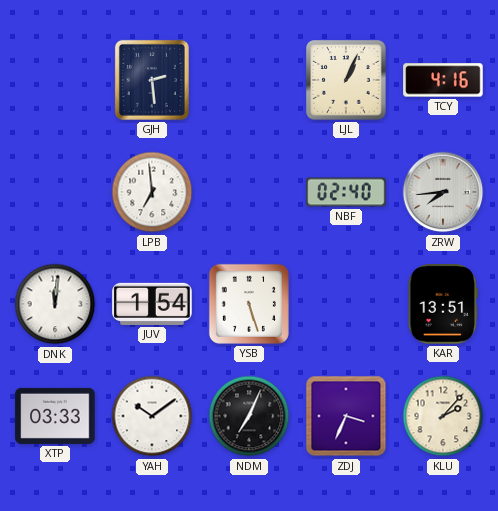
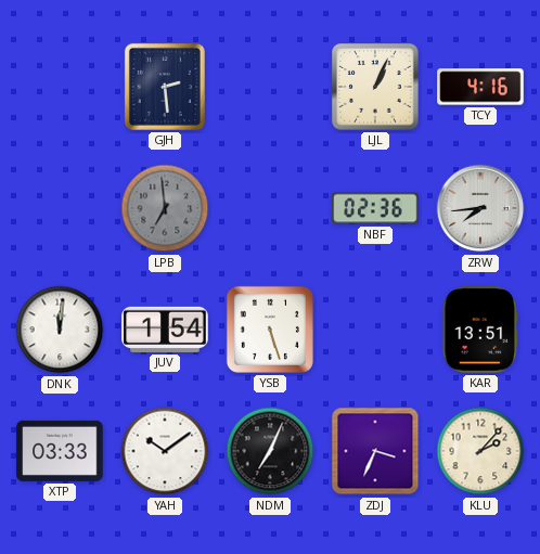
LPB dial: white -> grey (165, 208)
NBF: 02:40 -> 02:36 (375, 208)
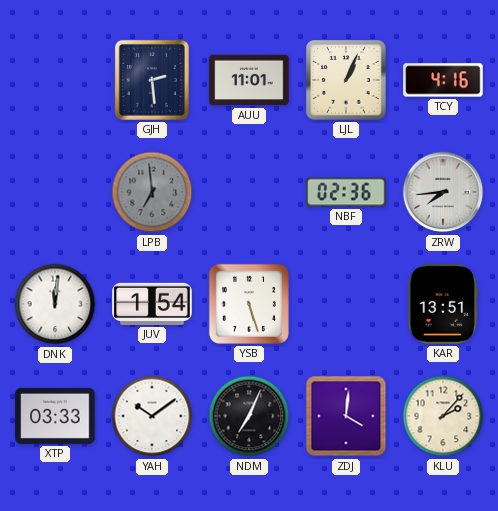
AUU: none -> 11:01 (249, 80)
ZDJ: 3:34 -> 4:01 (346, 416)
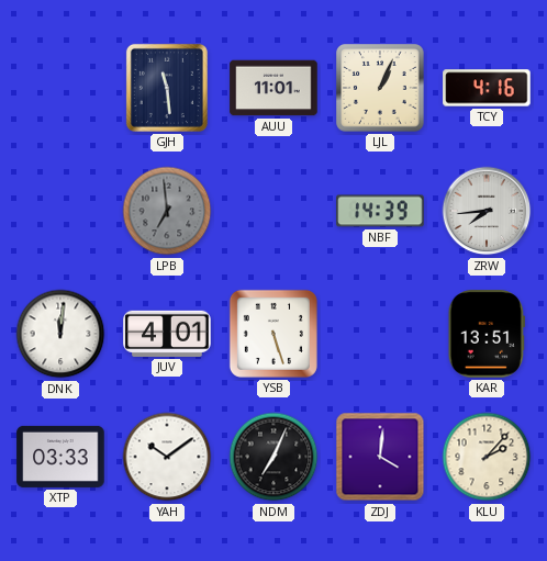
GJH: 2:29 -> 11:29 (167, 88)
NBF: 02:36 -> 14:39 (380, 211)
JUV: 1:54 -> 4:01 (167, 334)
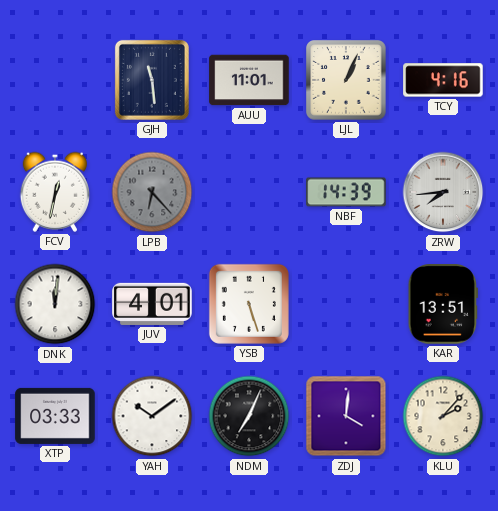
FCV: none -> 12:32 (54, 192)
LPB: 6:59 -> 6:23 (152, 192)
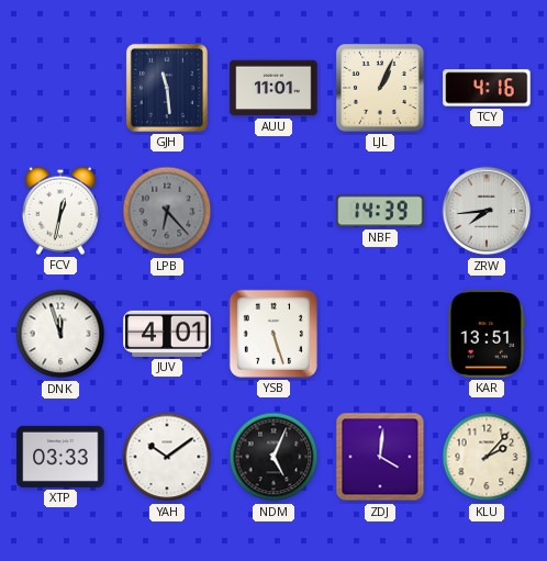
DNK: 12:01 -> 11:57 (60, 334)
NDM: 7:04 -> 5:04 (273, 457)
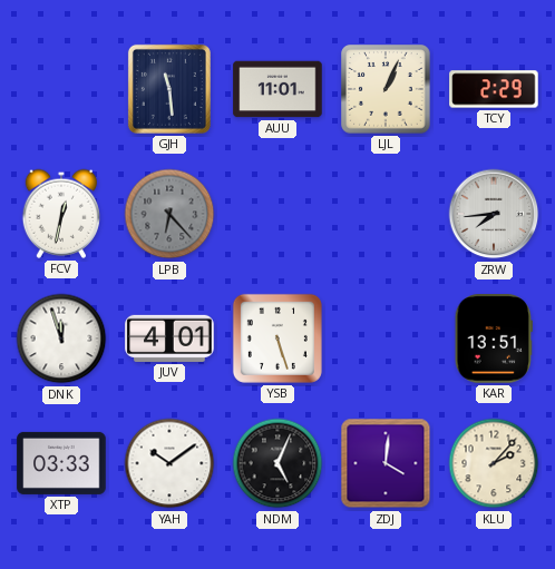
TCY: 4:16 -> 2:29 (494, 89)
NBF: 14:39 -> none (380, 211)
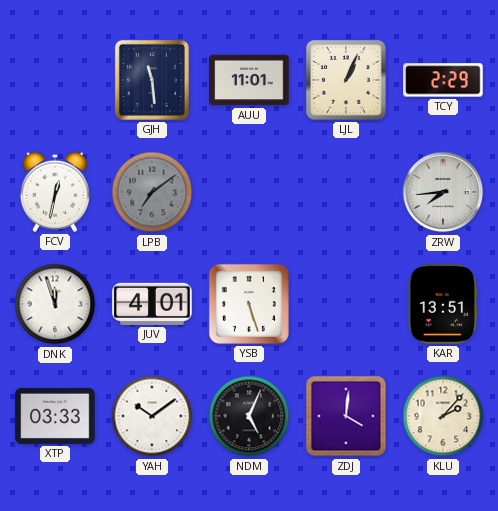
LPB: 6:23 -> 7:09 (152, 192)
